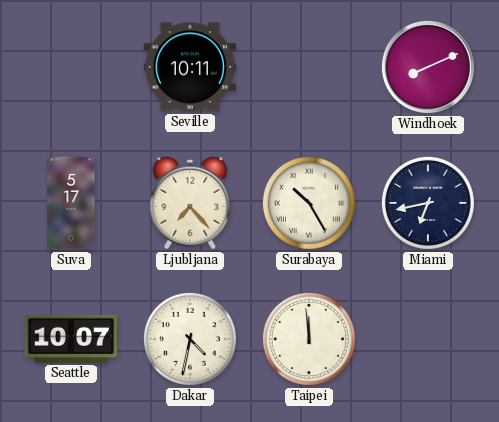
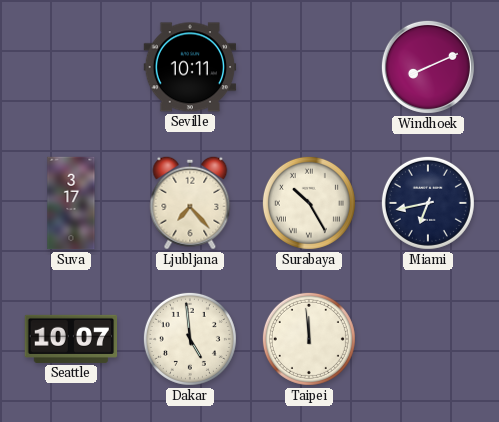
Suva: 5:17 -> 3:17 (71, 203)
Dakar: 4:32 -> 4:59 (190, 339)
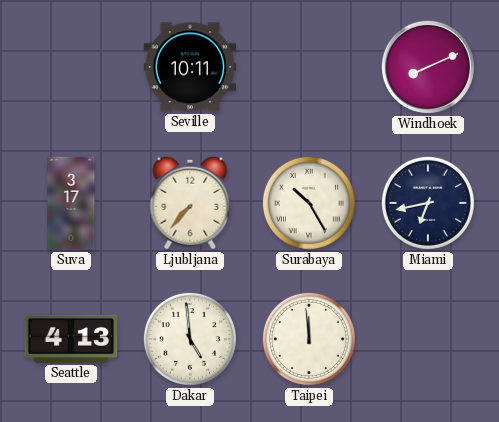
Ljubljana: 7:23 -> 7:37 (190, 203)
Seattle: 10:07 -> 4:13 (71, 339)
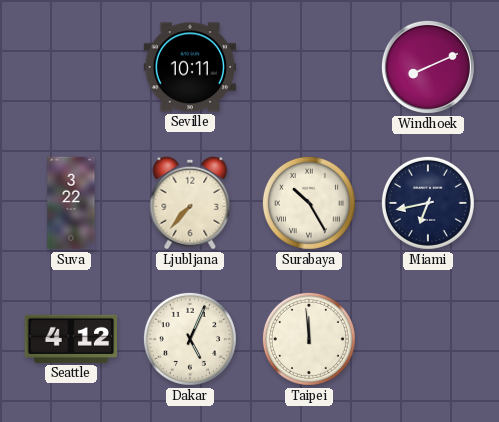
Suva: 3:17 -> 3:22 (71, 203)
Seattle: 4:13 -> 4:12 (71, 339)
Dakar: 4:59 -> 5:04 (190, 339)
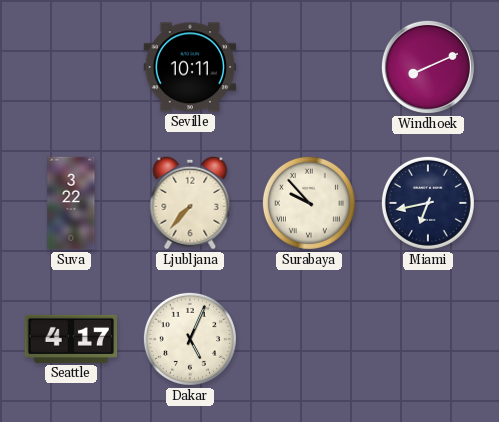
Surabaya: 10:25 -> 9:53 (309, 203)
Seattle: 4:12 -> 4:17 (71, 339)
Taipei: 11:59 -> none (309, 339)
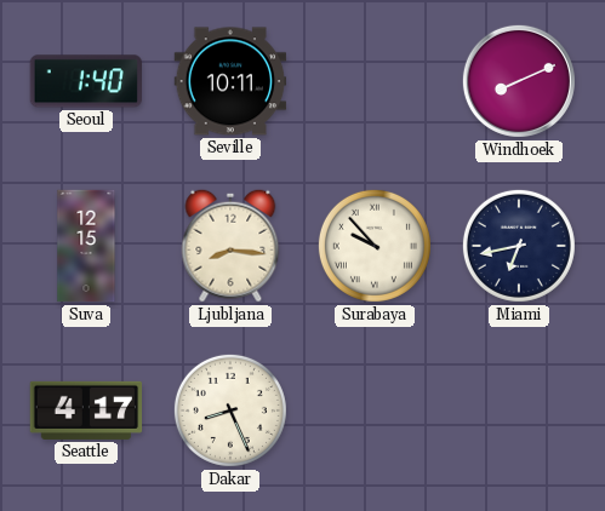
Seoul: none -> 1:40 (85, 81)
Suva: 3:22 -> 12:15 (86, 246)
Ljubljana: 7:37 -> 8:16 (230, 246)
Dakar: 5:04 -> 8:26 (230, 410)
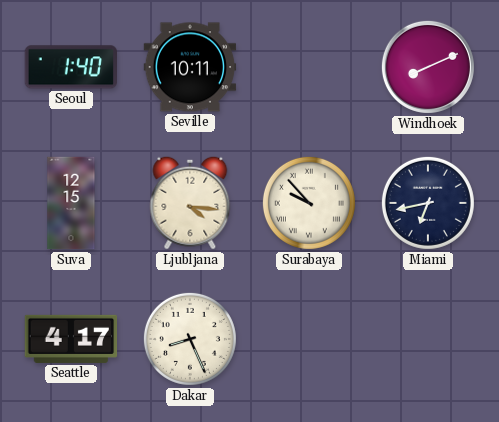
Ljubljana: 8:16 -> 4:16 (190, 203)
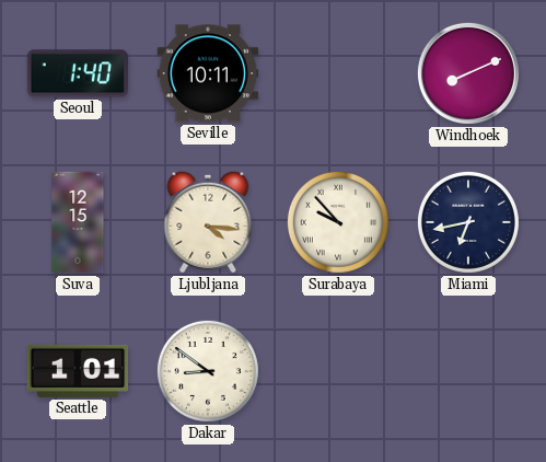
Seattle: 4:17 -> 1:01 (78, 371)
Dakar: 8:26 -> 8:51 (208, 371)
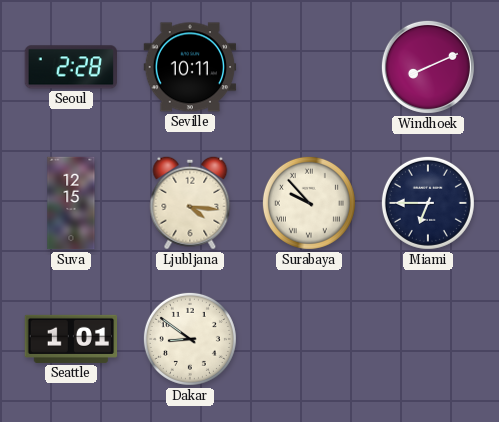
Seoul: 1:40 -> 2:28 (70, 67)
Miami: 6:43 -> 6:45 (428, 203)
